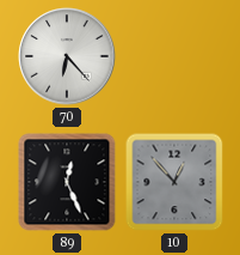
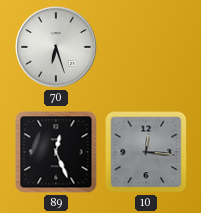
70: 6:23 -> 6:27 (56, 47)
10: 12:53 -> 12:16 (146, 152)
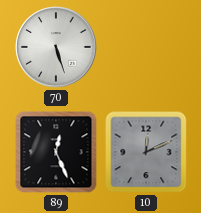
70: 6:27 -> 5:27 (56, 47)
10: 12:16 -> 12:11 (146, 152)
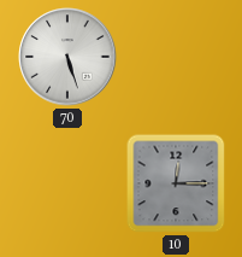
89: 12:26 -> none (56, 152)
10: 12:11 -> 12:15 (176, 183)
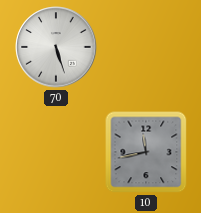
10: 12:15 -> 11:43 (146, 152)
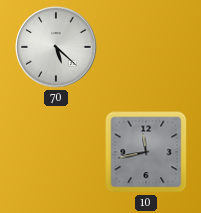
70: 5:27 -> 5:22 (56, 47)
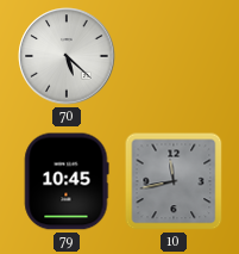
79: none -> 10:45 (67, 181)
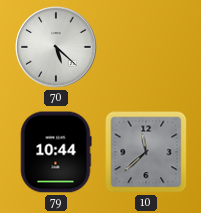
79: 10:45 -> 10:44 (56, 152)
10: 11:43 -> 11:38 (146, 152)
